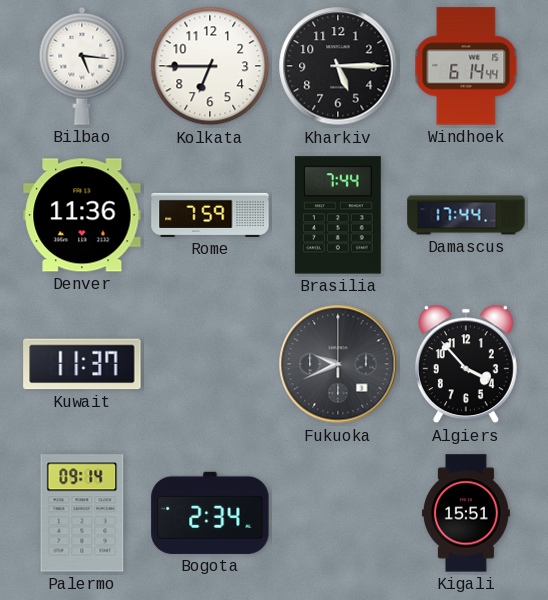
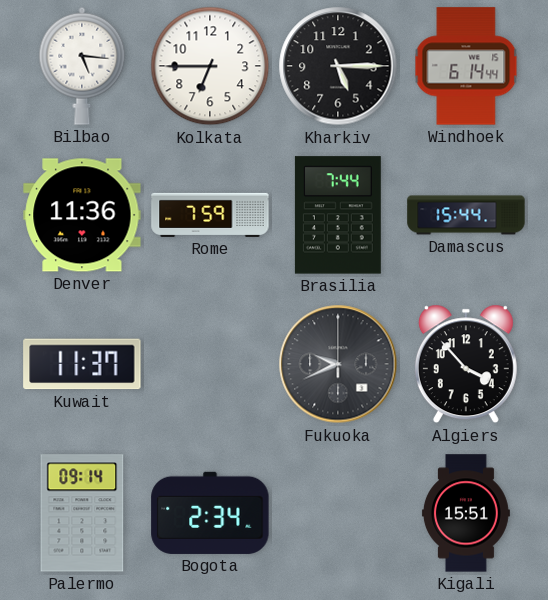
Damascus: 17:44 -> 15:44 (466, 215)
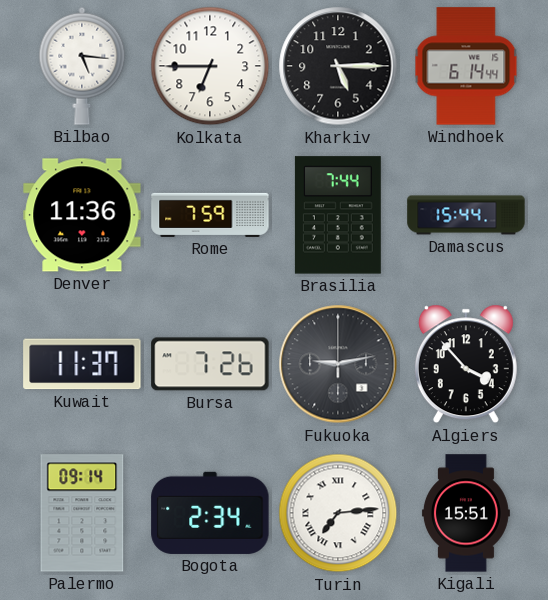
Bursa: none -> 7:26 (210, 364)
Fukuoka: 9:41 -> 9:13 (338, 364)
Turin: none -> 7:14 (338, 513)
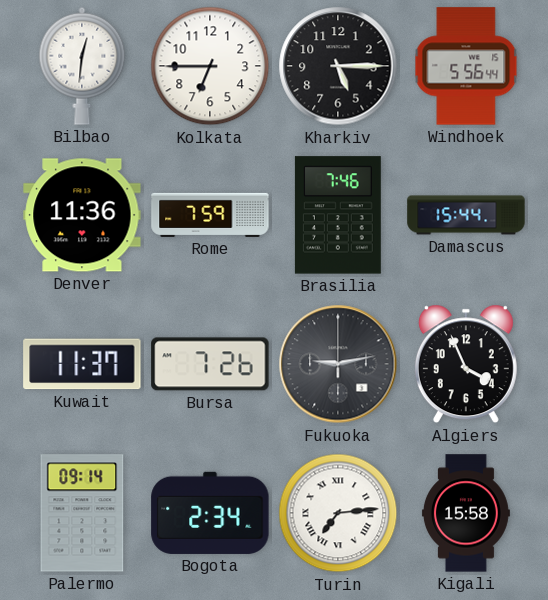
Bilbao: 5:16 -> 12:31 (82, 66)
Windhoek: 6:14 -> 5:56 (466, 66)
Brasilia: 7:44 -> 7:46 (338, 215)
Algiers: 3:53 -> 3:56 (466, 364)
Kigali: 15:51 -> 15:58 (466, 513)
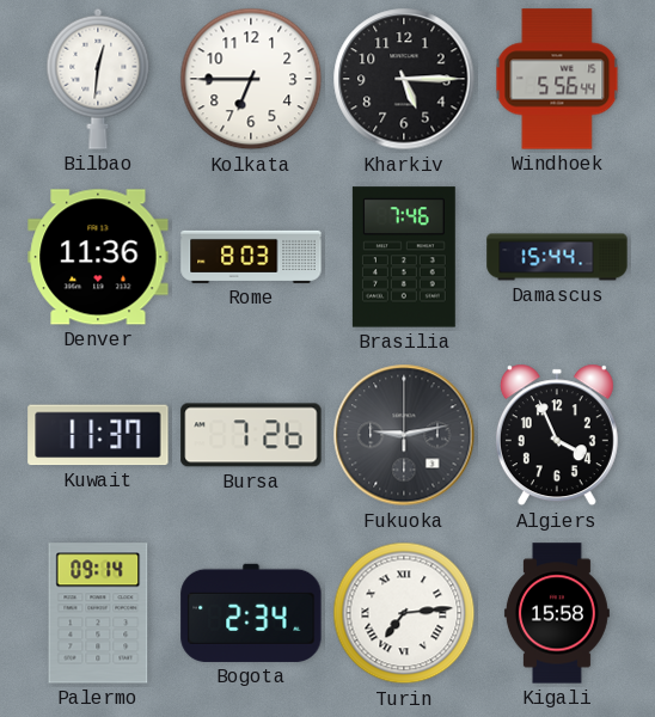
Rome: 7:59 -> 8:03 (251, 257)
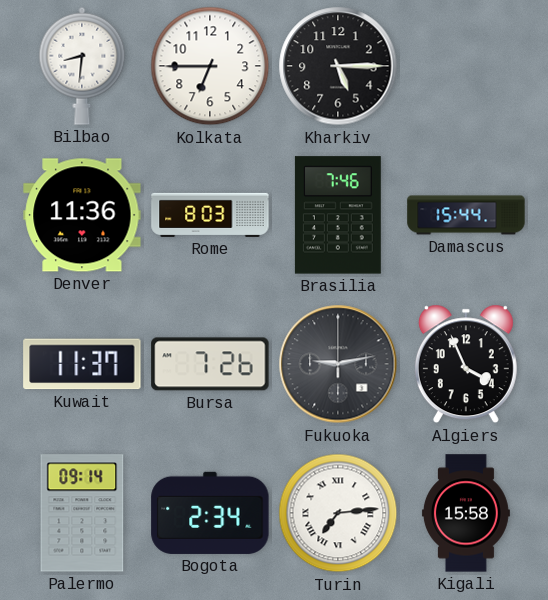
Bilbao: 12:31 -> 8:31 (82, 66)
Windhoek: 5:56 -> none (557, 79)
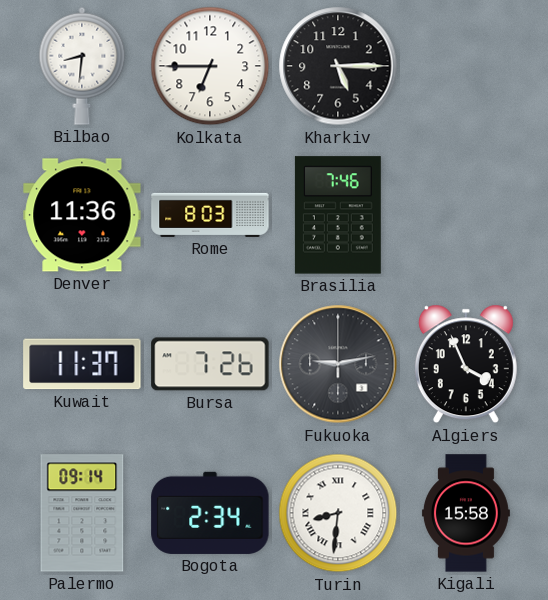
Damascus: 15:44 -> none (466, 215)
Turin: 7:14 -> 8:31 (338, 513)
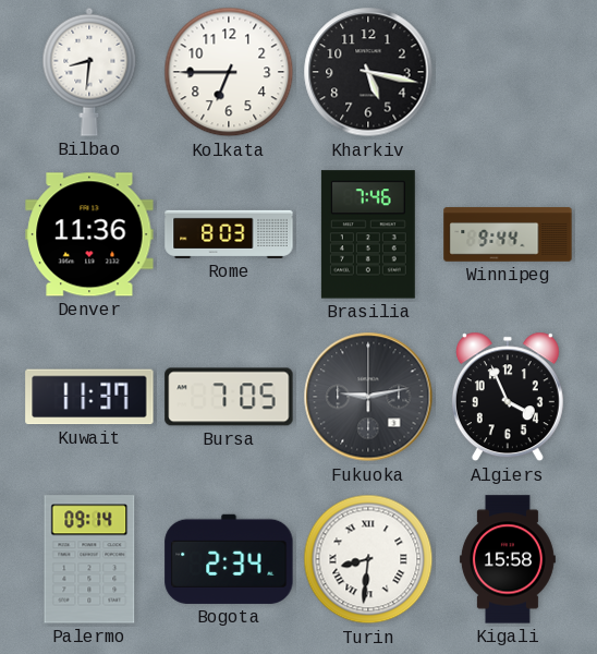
Kharkiv: 5:15 -> 5:17 (368, 72)
Winnipeg: none -> 9:44 (508, 234)
Bursa: 7:26 -> 7:05 (229, 397)
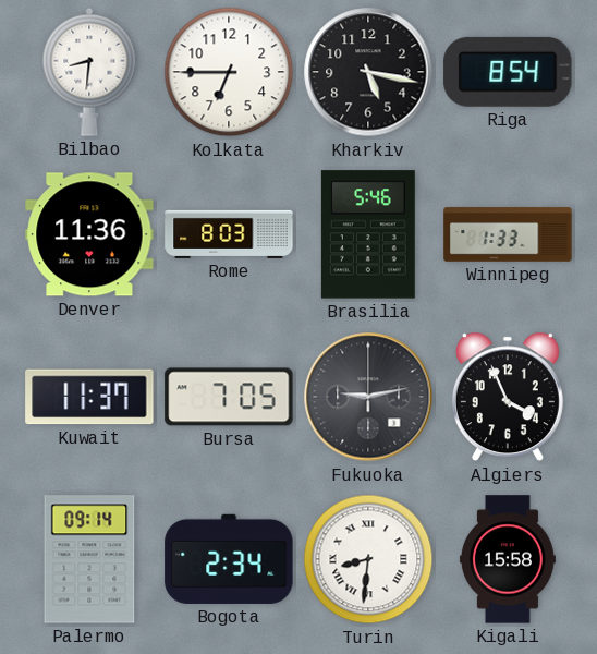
Riga: none -> 8:54 (508, 72)
Brasilia: 7:46 -> 5:46 (368, 234)
Winnipeg: 9:44 -> 1:33 (508, 234)
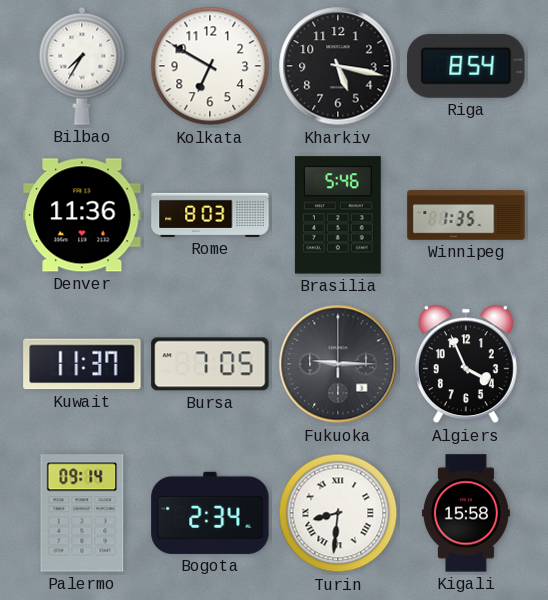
Bilbao: 8:31 -> 7:35 (82, 66)
Kolkata: 6:45 -> 6:50 (210, 66)
Winnipeg: 1:33 -> 1:35 (466, 215)
Fukuoka: 9:13 -> 9:15 (338, 364)
